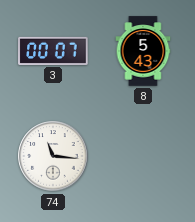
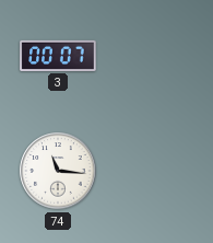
8: 5:43 -> none (143, 51)
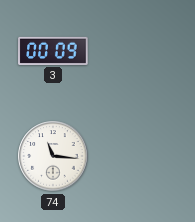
3: 00:07 -> 00:09 (53, 51)
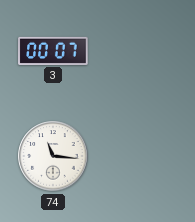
3: 00:09 -> 00:07 (53, 51)
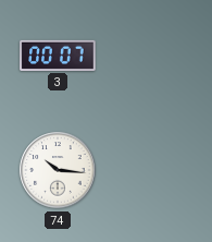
74: 11:16 -> 10:16 (58, 170)
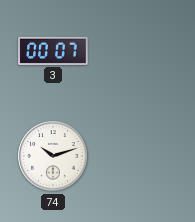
74: 10:16 -> 10:12 (53, 156)
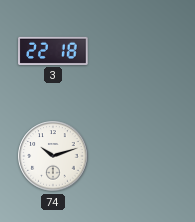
3: 00:07 -> 22:18 (53, 51)
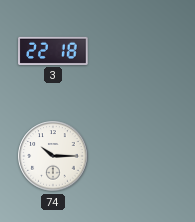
74: 10:12 -> 10:15 (53, 156)
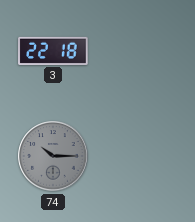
74 dial: white -> grey (53, 156)
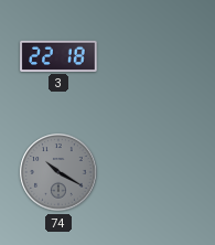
74: 10:15 -> 10:20 (58, 172)
